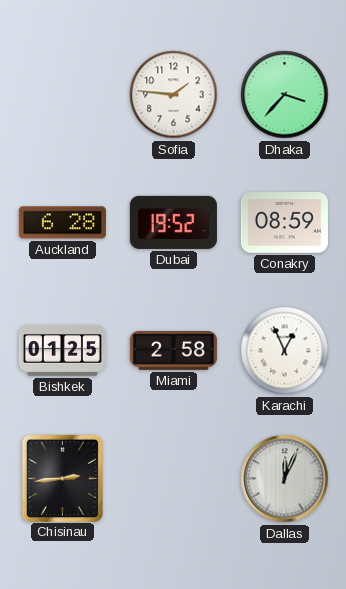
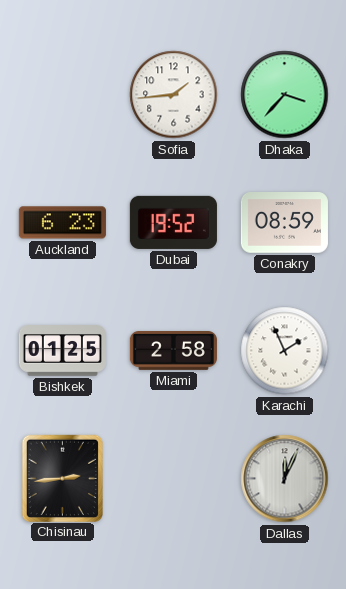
Sofia: 1:46 -> 1:44 (174, 95)
Auckland: 6:28 -> 6:23 (62, 223)
Karachi: 12:56 -> 1:56 (285, 351)
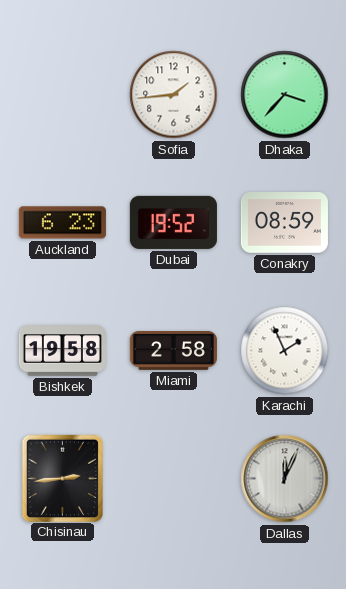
Bishkek: 01:25 -> 19:58 (62, 351)
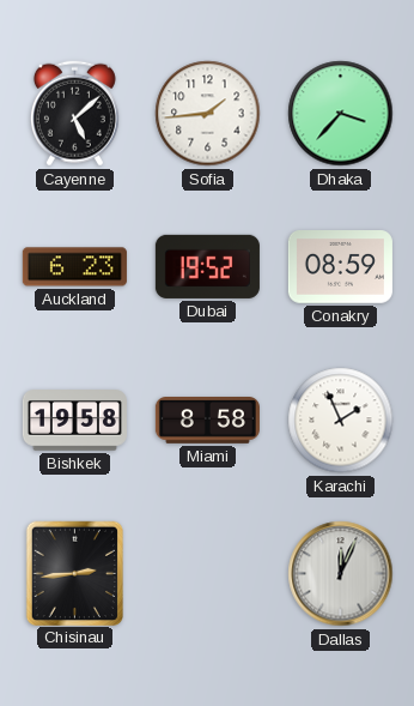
Cayenne: none -> 5:08 (74, 114)
Miami: 2:58 -> 8:58 (207, 421)
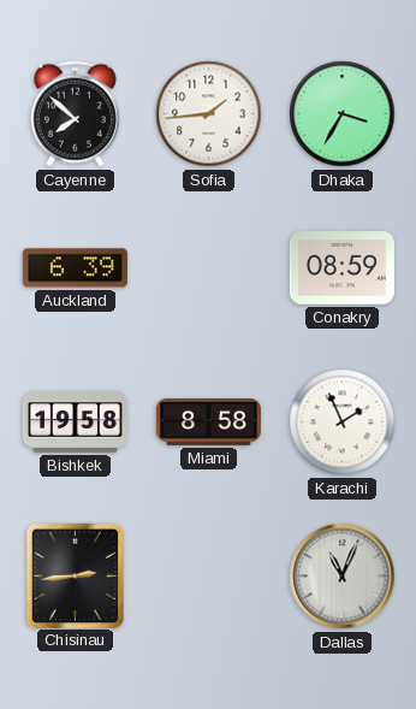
Cayenne: 5:08 -> 7:52 (75, 114)
Dhaka: 3:37 -> 3:35 (343, 114)
Auckland: 6:23 -> 6:39 (75, 268)
Dubai: 19:52 -> none (207, 266)
Dallas: 12:04 -> 11:04 (343, 577)
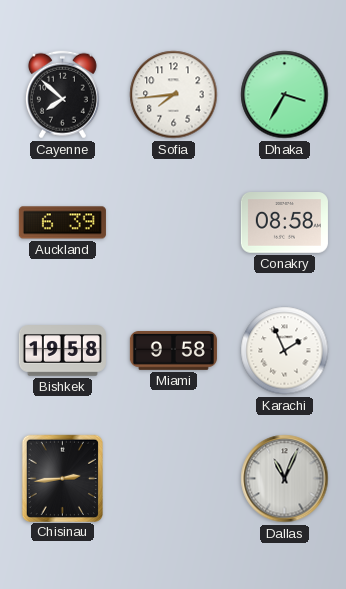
Sofia: 1:44 -> 7:44 (174, 95)
Conakry: 08:59 -> 08:58 (284, 223)
Miami: 8:58 -> 9:58 (173, 351)
